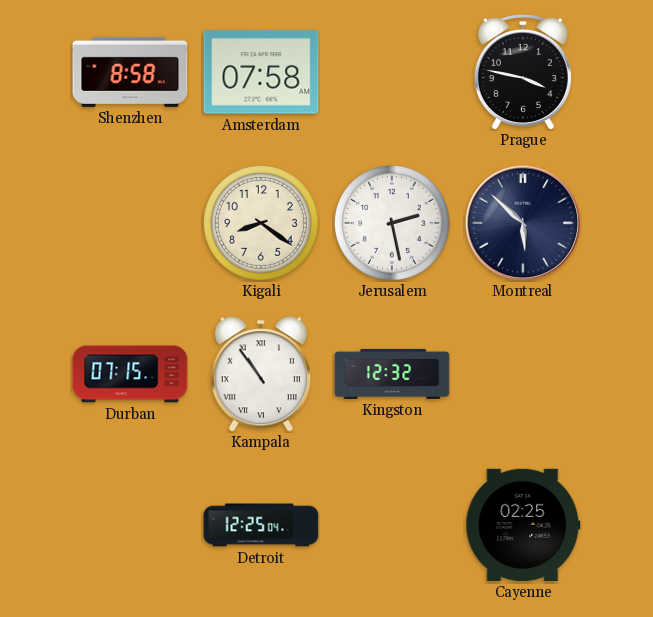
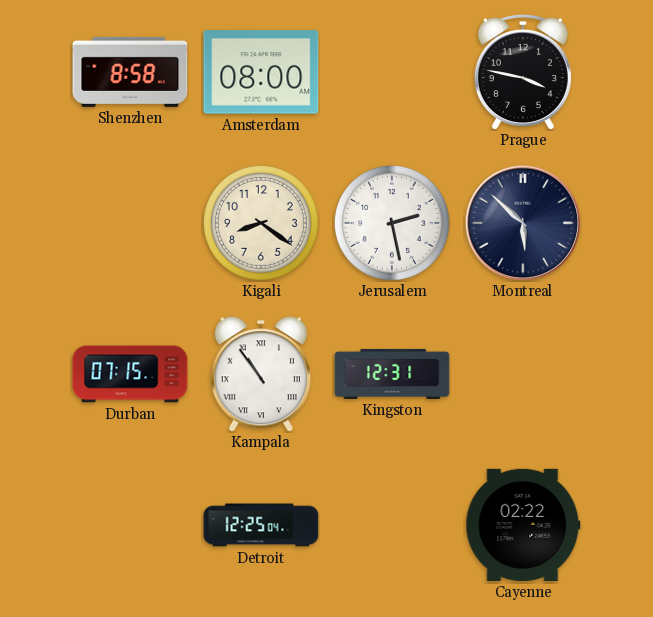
Amsterdam: 07:58 -> 08:00 (261, 72)
Kingston: 12:32 -> 12:31 (392, 374)
Cayenne: 02:25 -> 02:22 (523, 525)
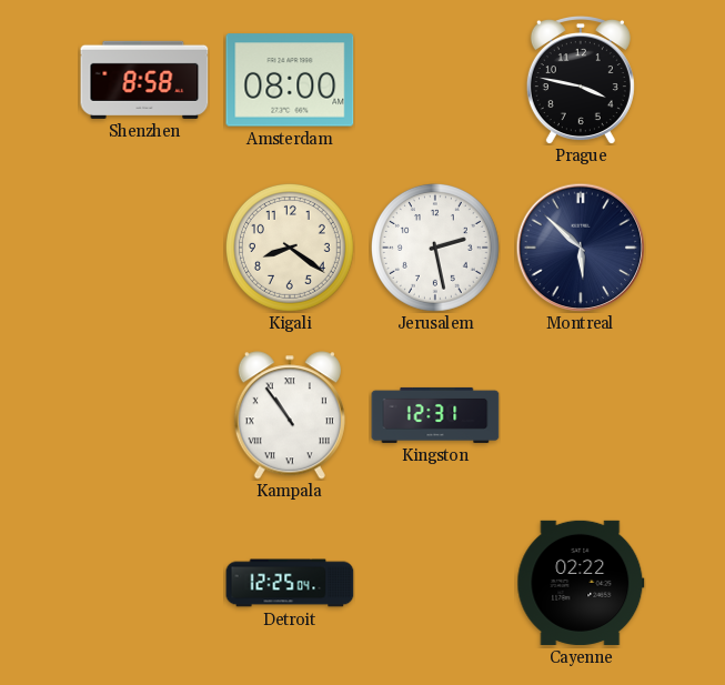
Durban: 07:15 -> none (130, 374)
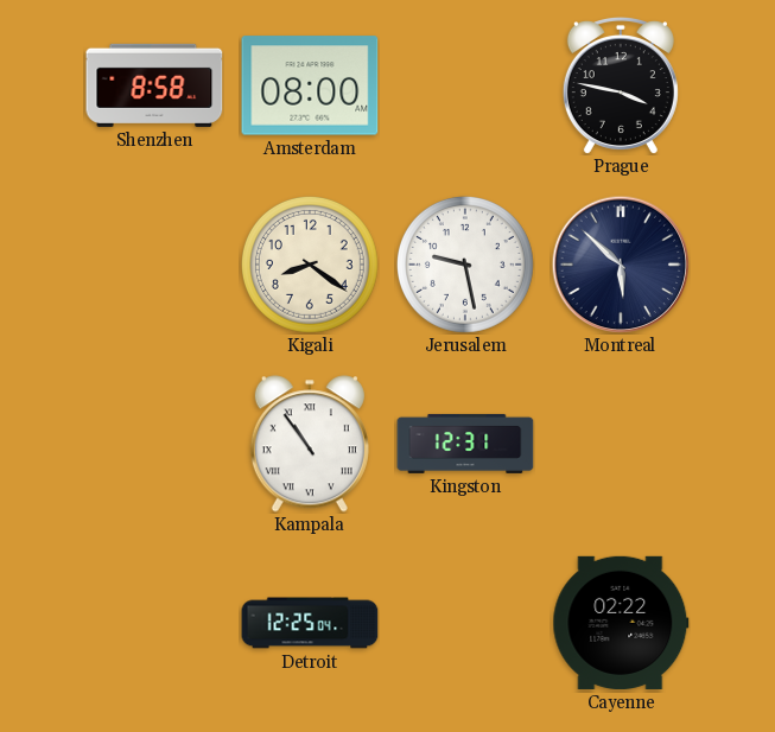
Jerusalem: 2:28 -> 9:28 (465, 265)
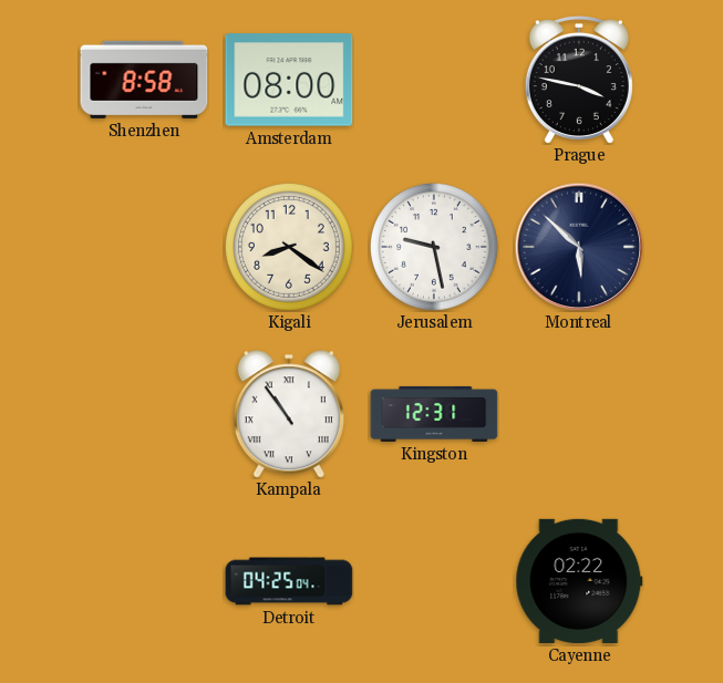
Detroit: 12:25 -> 04:25 (289, 581)
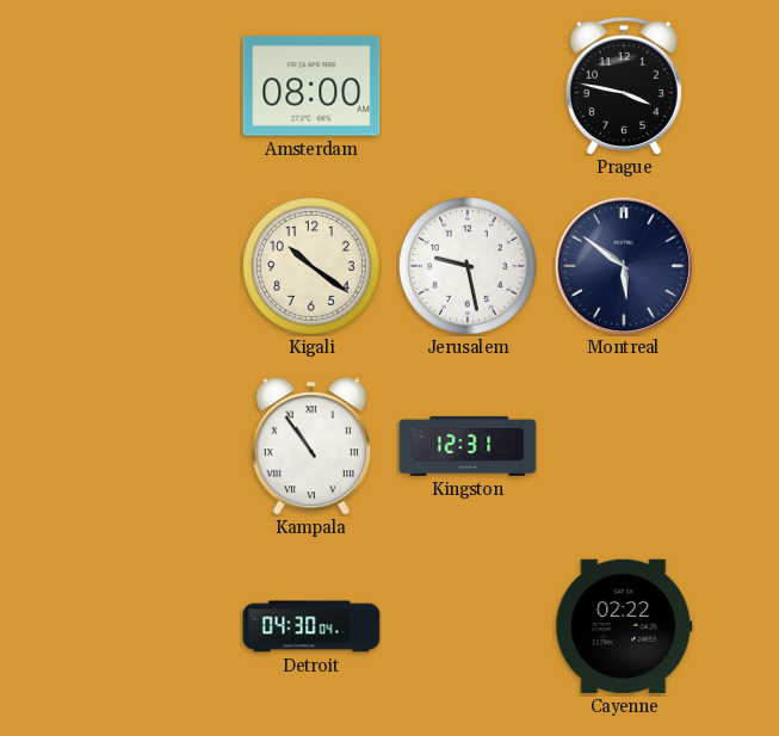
Shenzhen: 8:58 -> none (144, 80)
Kigali: 8:21 -> 10:21 (311, 266)
Montreal: 5:52 -> 5:51 (624, 266)
Detroit: 04:25 -> 04:30 (311, 626)
